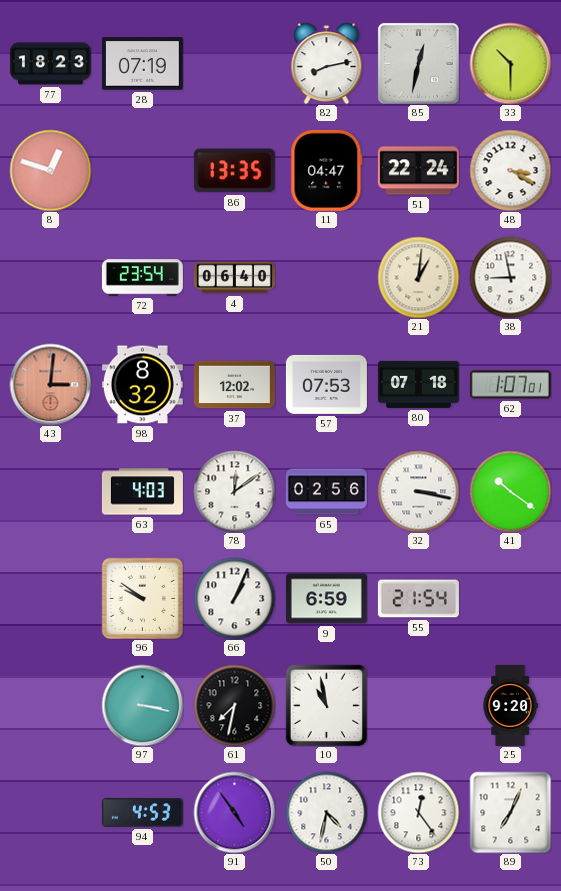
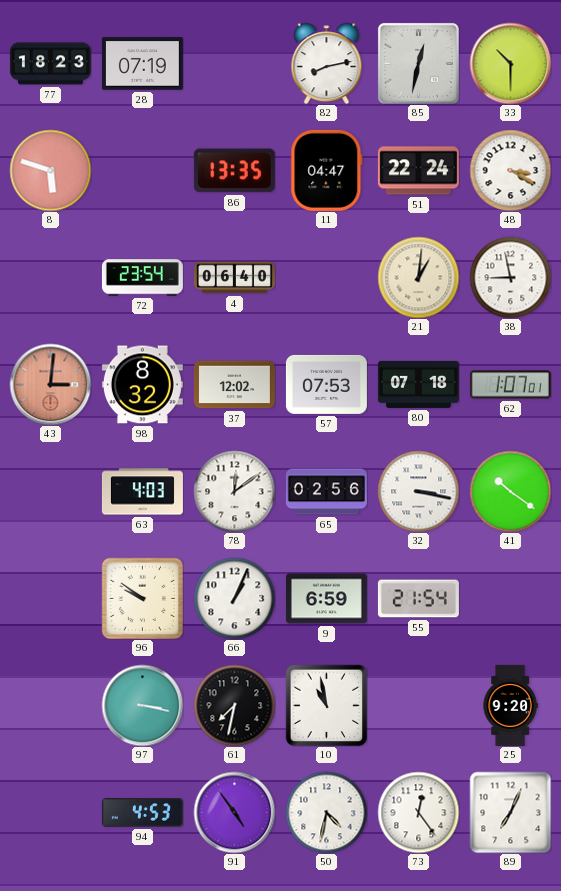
8: 12:48 -> 5:48 (50, 170)
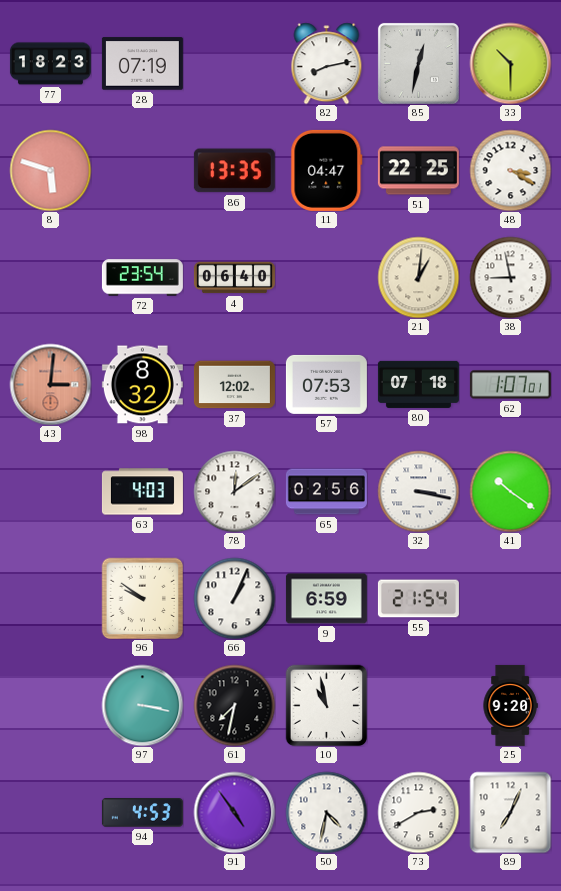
51: 22:24 -> 22:25 (418, 171)
73: 12:24 -> 2:40 (418, 812)
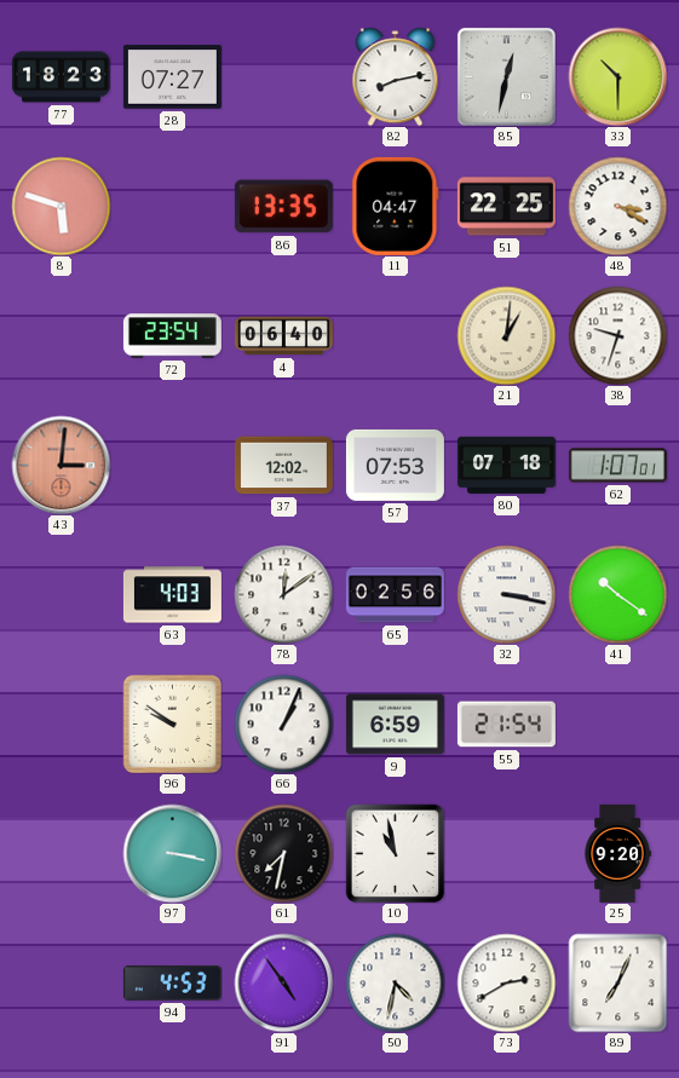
28: 07:19 -> 07:27 (172, 77)
38: 8:58 -> 9:33 (617, 335)
98: 8:32 -> none (142, 385)
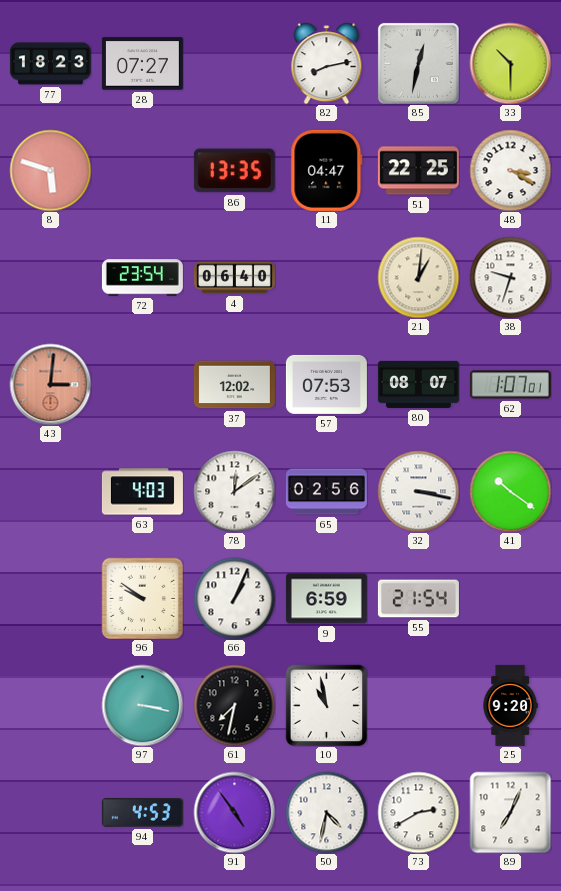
80: 07:18 -> 08:07 (418, 384)
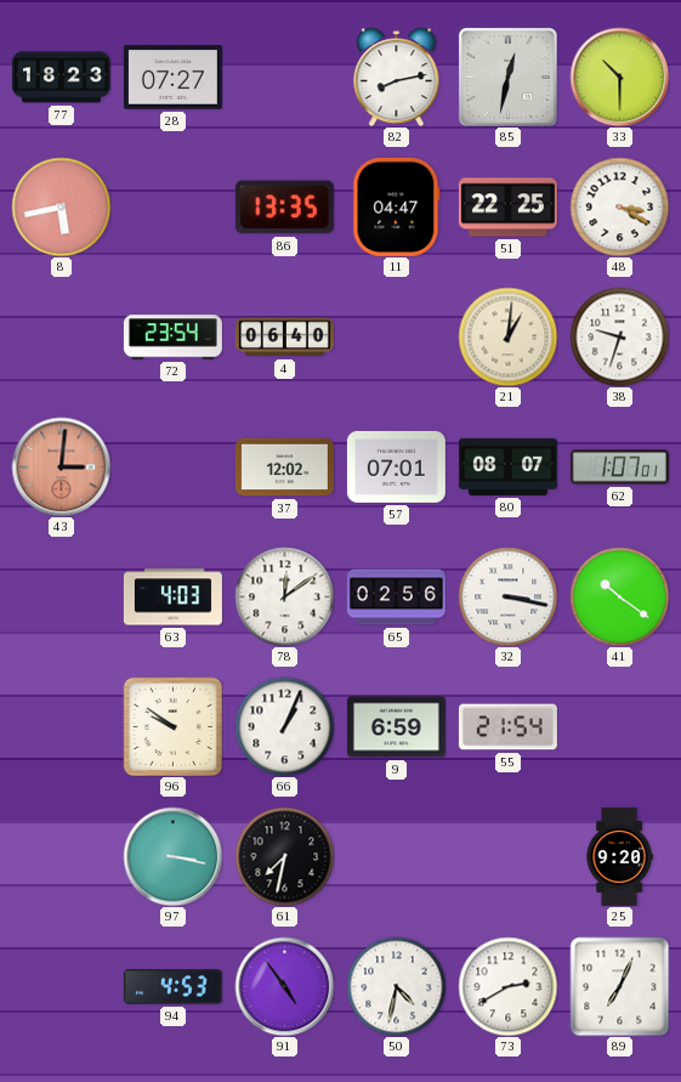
8: 5:48 -> 5:43 (61, 206)
57: 07:53 -> 07:01 (396, 466)
10: 10:58 -> none (326, 705)
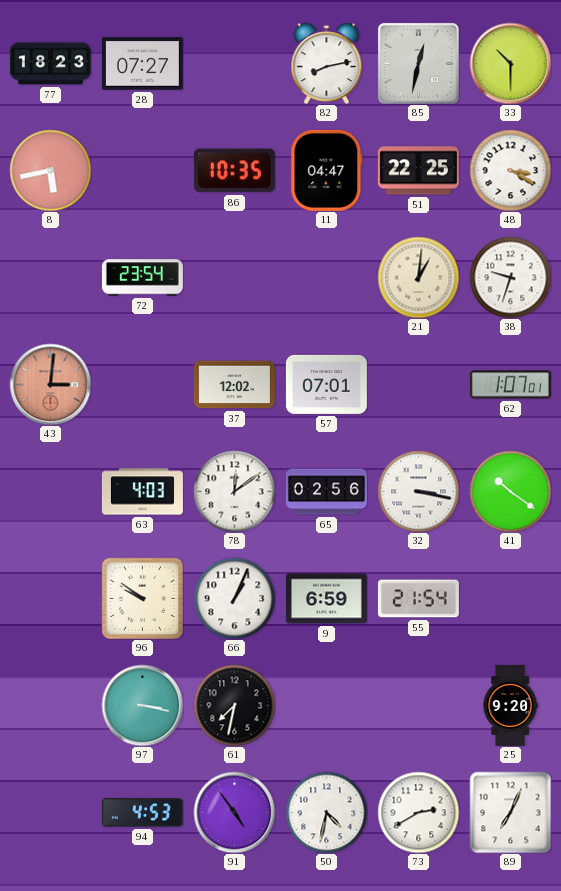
86: 13:35 -> 10:35 (234, 171)
4: 06:40 -> none (284, 338)
80: 08:07 -> none (507, 466)
